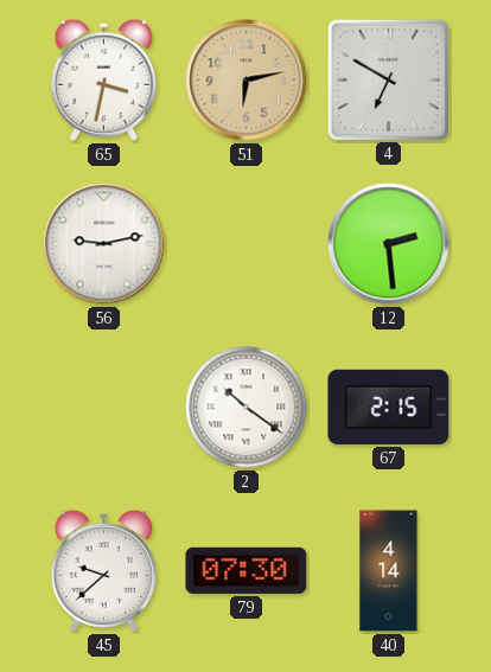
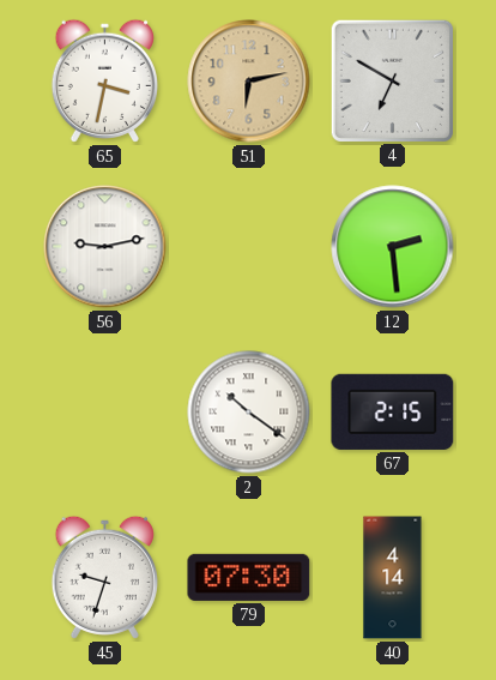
45: 9:38 -> 9:33 (104, 577)
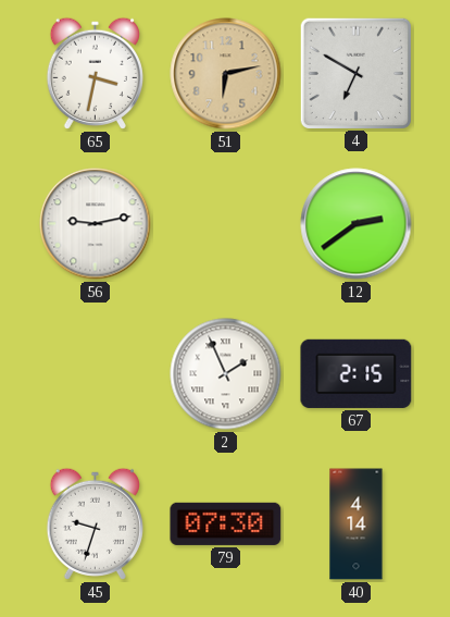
12: 2:29 -> 2:39 (357, 224)
2: 10:21 -> 1:56 (226, 374)
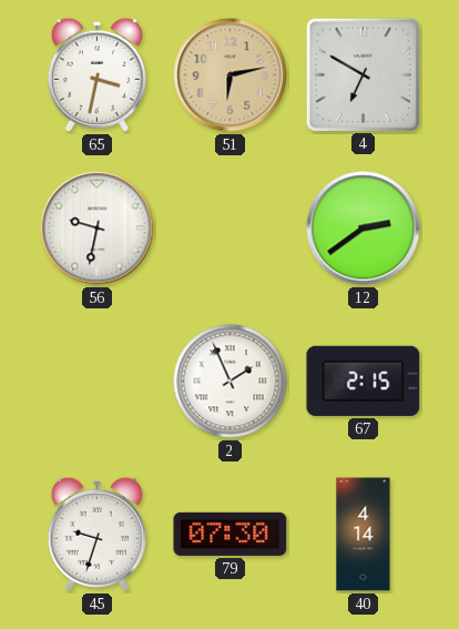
56: 9:13 -> 9:32 (98, 229)
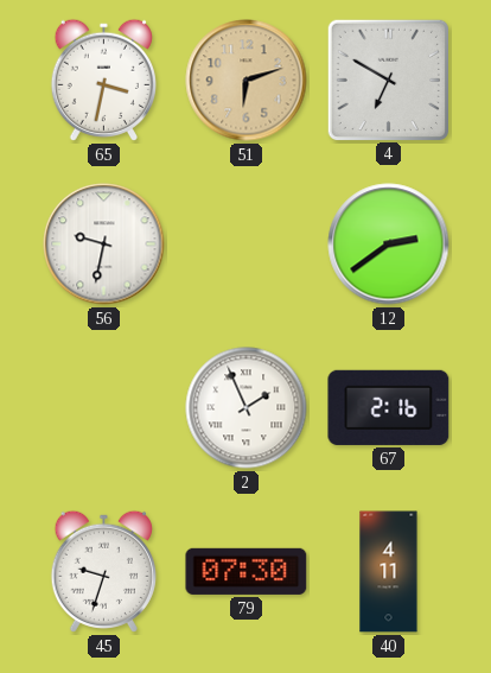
51: 6:13 -> 6:12 (247, 81)
67: 2:15 -> 2:16 (389, 407)
40: 4:14 -> 4:11 (389, 572)
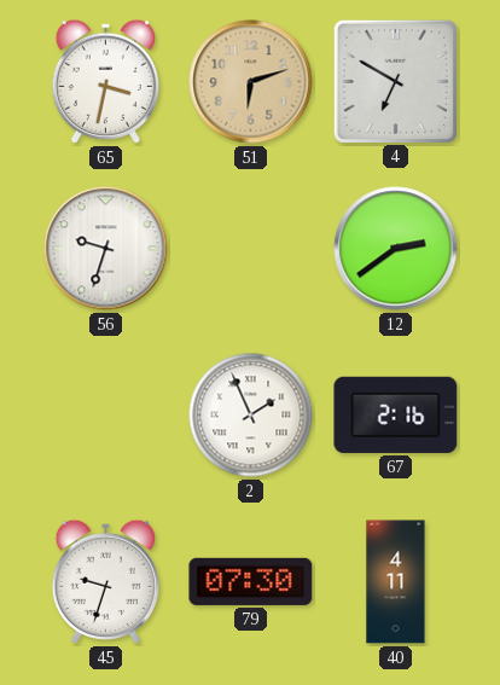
56: 9:32 -> 9:33 (106, 249)
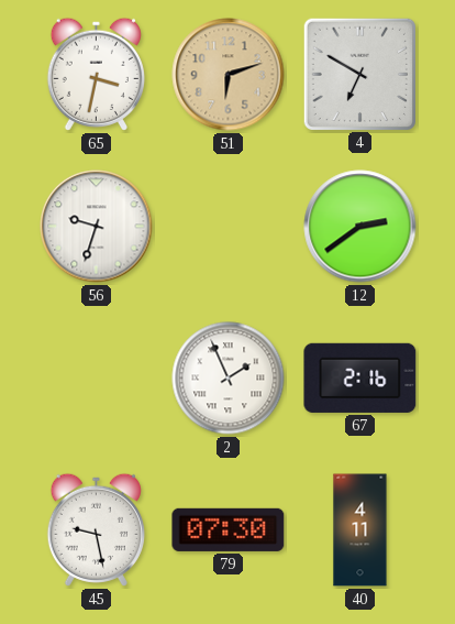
45: 9:33 -> 9:28 (96, 529)
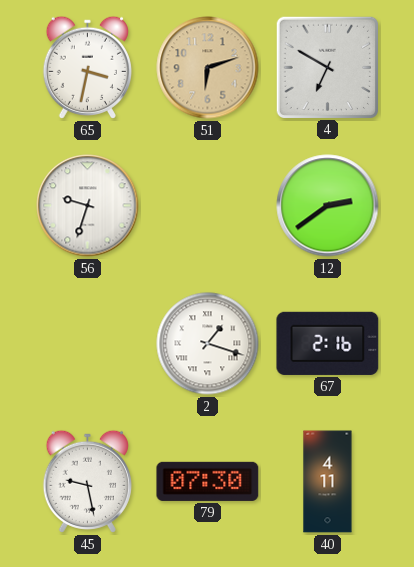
2: 1:56 -> 1:18 (208, 344)
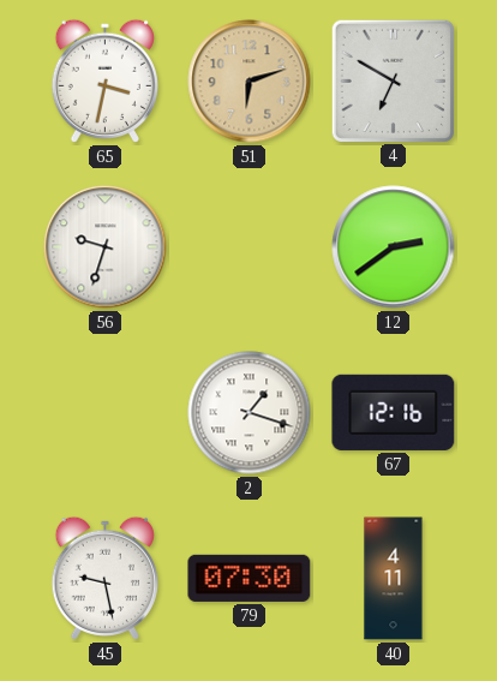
67: 2:16 -> 12:16 (394, 412)
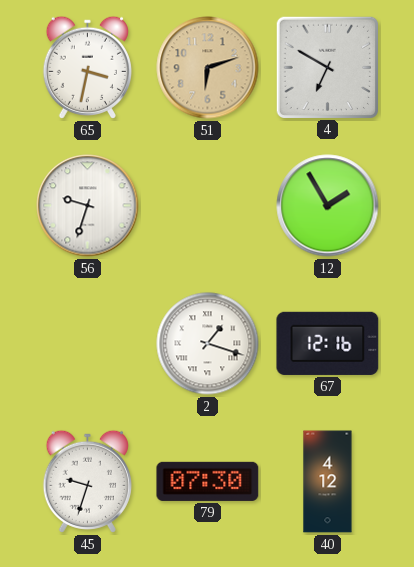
12: 2:39 -> 1:55 (328, 206)
45: 9:28 -> 9:33 (87, 481)
40: 4:11 -> 4:12 (328, 482)
